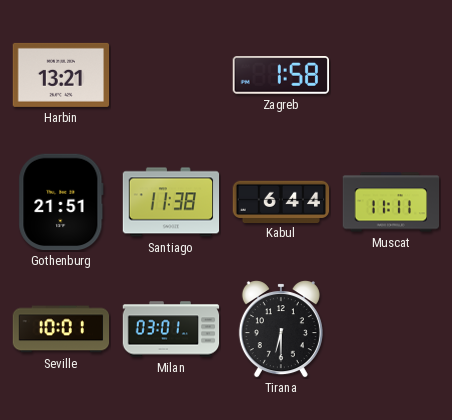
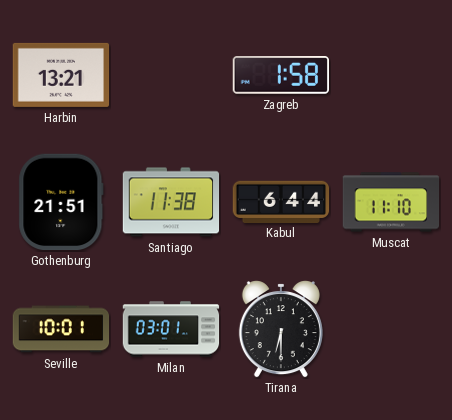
Muscat: 11:11 -> 11:10 (391, 202)
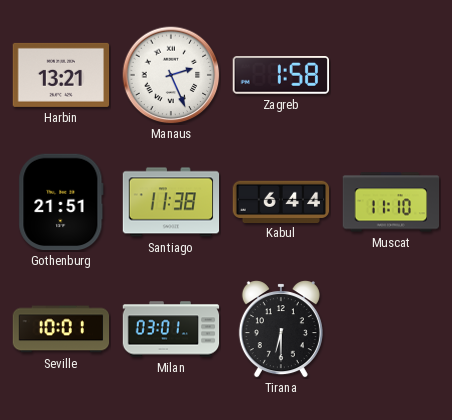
Manaus: none -> 2:26 (171, 75)
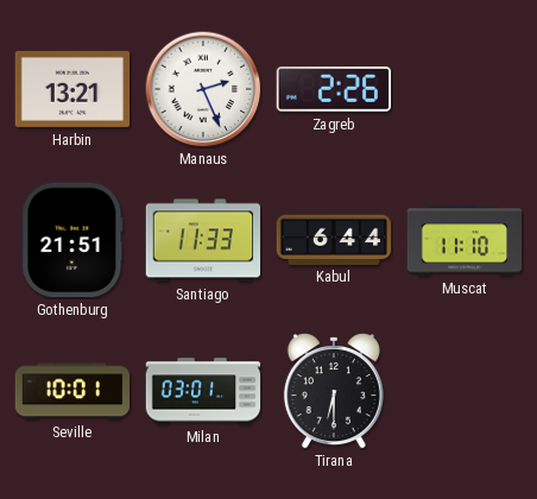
Zagreb: 1:58 -> 2:26 (333, 90)
Santiago: 11:38 -> 11:33 (203, 240)
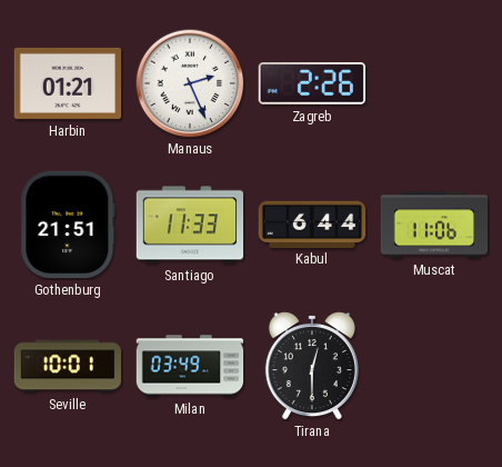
Harbin: 13:21 -> 01:21 (68, 83)
Muscat: 11:10 -> 11:06 (434, 225)
Milan: 03:01 -> 03:49 (190, 366)
Tirana: 6:30 -> 12:30 (312, 366)
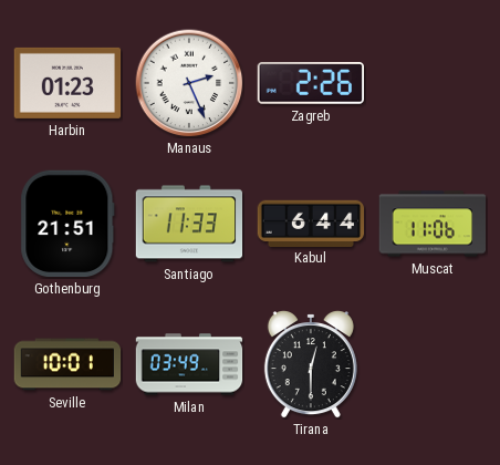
Harbin: 01:21 -> 01:23 (67, 83)
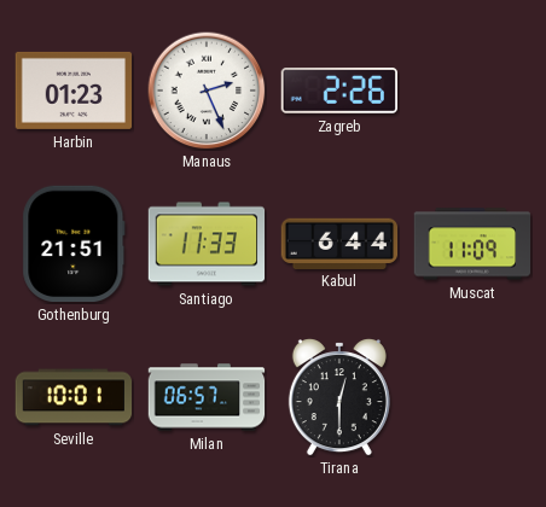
Muscat: 11:06 -> 11:09 (472, 244)
Milan: 03:49 -> 06:57 (207, 397)
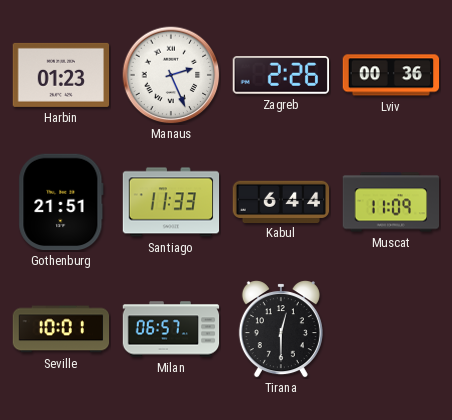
Lviv: none -> 00:36 (391, 75)
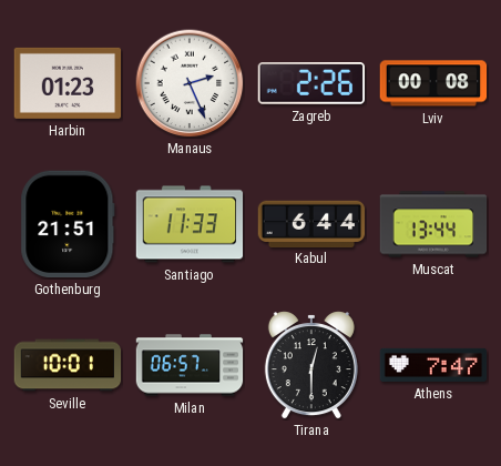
Lviv: 00:36 -> 00:08 (433, 83)
Muscat: 11:09 -> 13:44 (433, 224)
Athens: none -> 7:47 (433, 365)
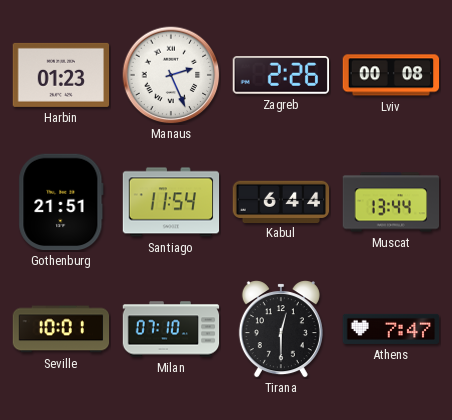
Santiago: 11:33 -> 11:54 (171, 202)
Milan: 06:57 -> 07:10 (171, 329)
